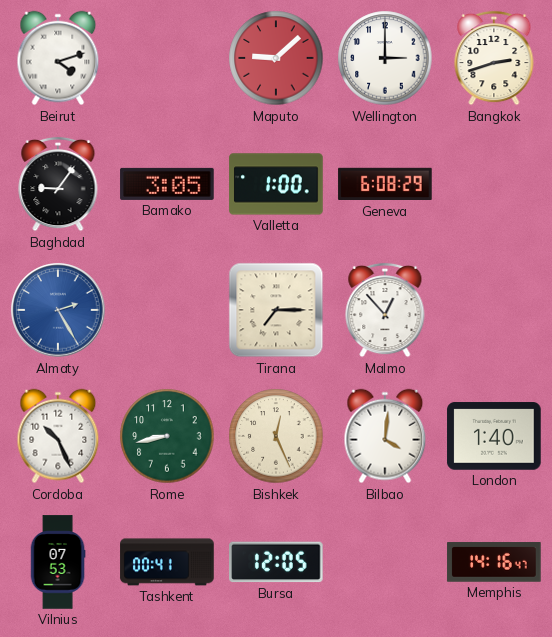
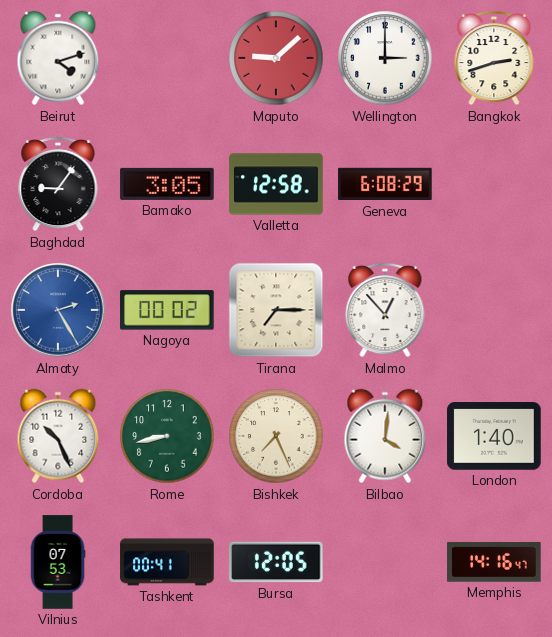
Valletta: 1:00 -> 12:58 (276, 184)
Nagoya: none -> 00:02 (167, 310)
Bishkek: 12:26 -> 7:26 (276, 436)
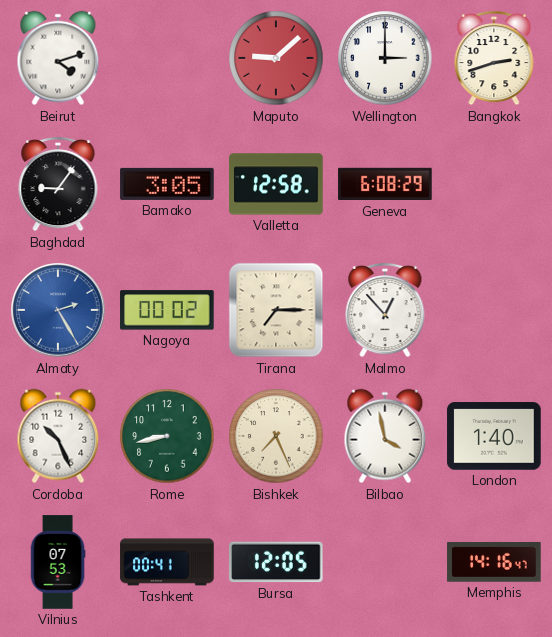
Bilbao: 4:01 -> 3:58 (385, 436)
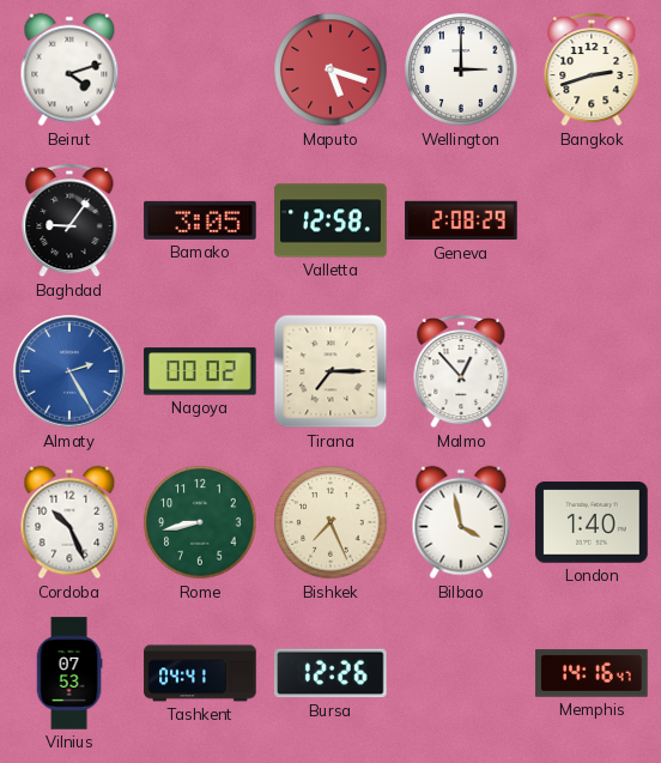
Maputo: 9:08 -> 5:18 (330, 69)
Geneva: 6:08 -> 2:08 (461, 220)
Tashkent: 00:41 -> 04:41 (200, 673)
Bursa: 12:05 -> 12:26 (330, 673)
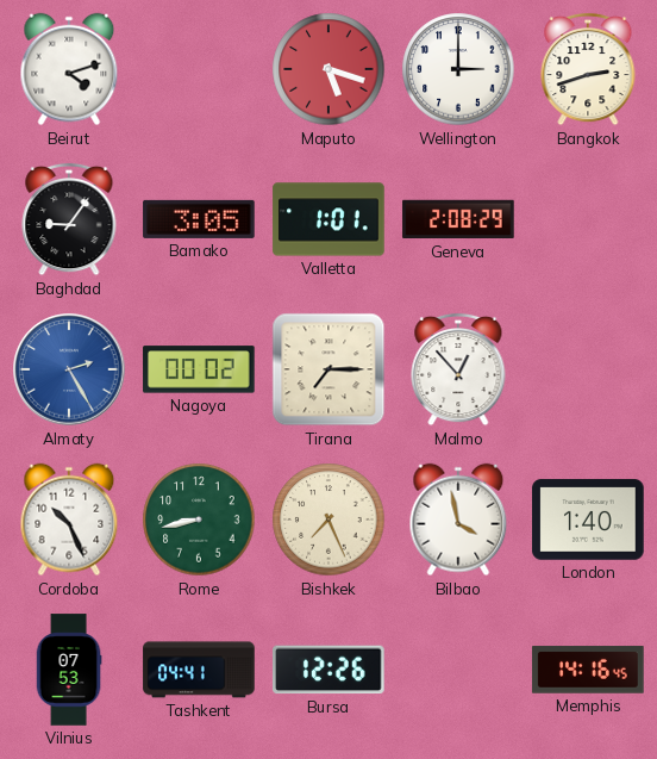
Valletta: 12:58 -> 1:01 (328, 219)
Memphis: 14:16:47 -> 14:16:45 (588, 670)
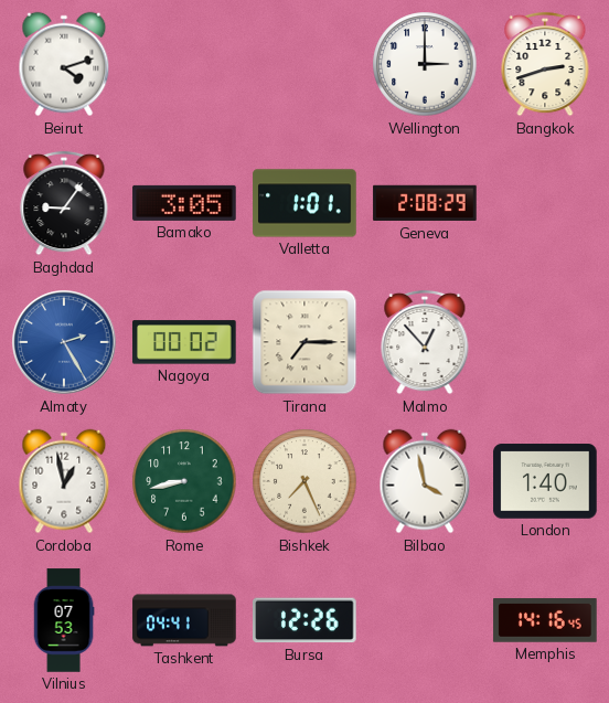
Maputo: 5:18 -> none (328, 69)
Cordoba: 10:26 -> 12:58 (64, 481)
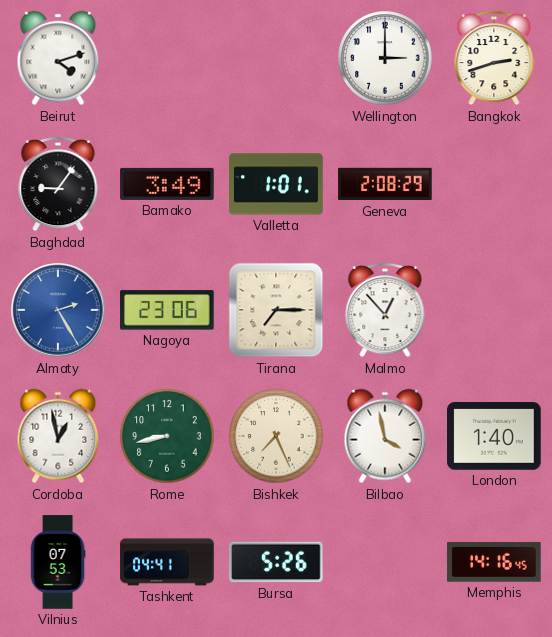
Bamako: 3:05 -> 3:49 (167, 184)
Nagoya: 00:02 -> 23:06 (167, 310)
Bursa: 12:26 -> 5:26 (276, 562)
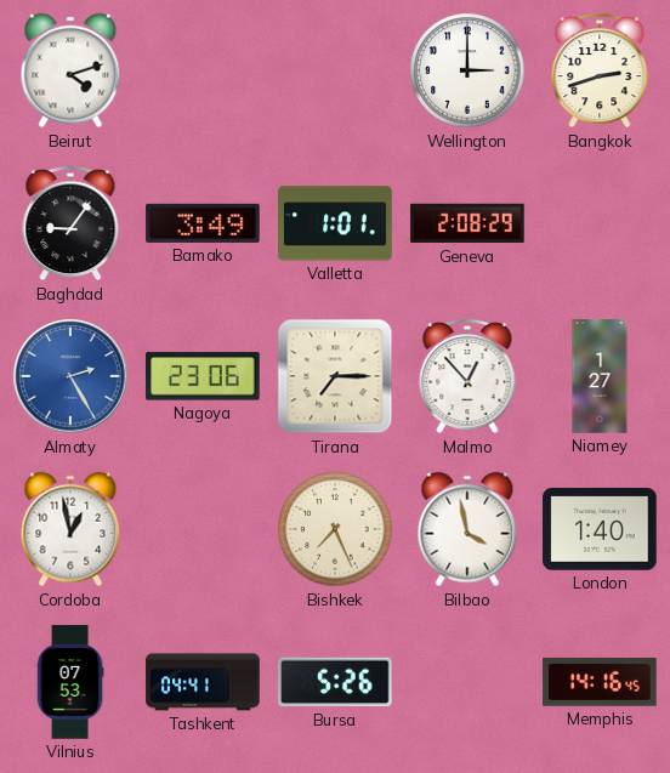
Niamey: none -> 1:27 (600, 376)
Rome: 8:43 -> none (167, 436)
